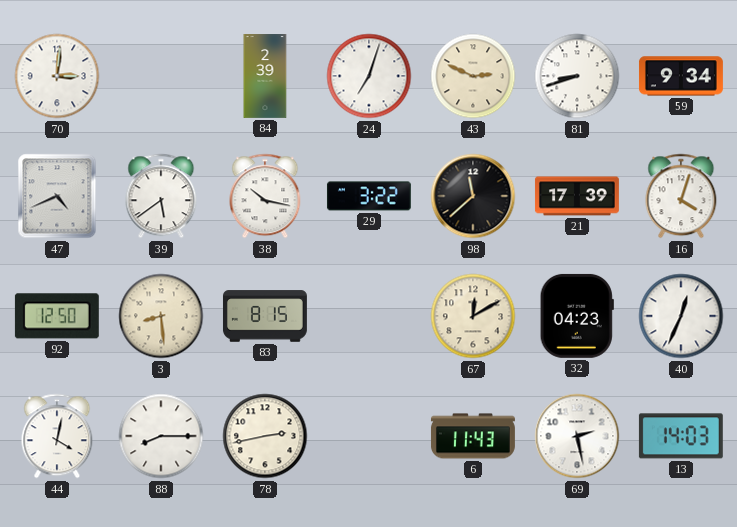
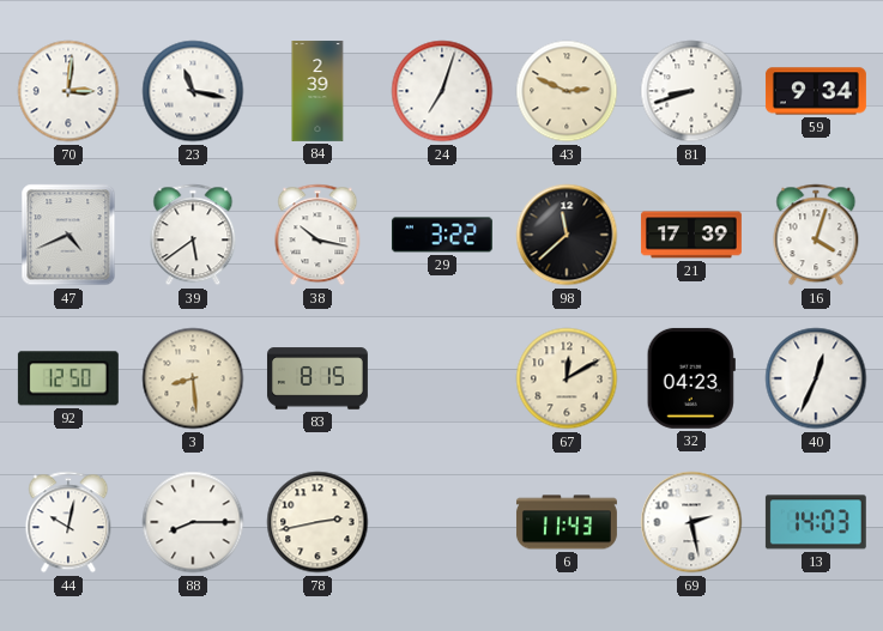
23: none -> 11:17 (193, 91)
44: 4:02 -> 10:02 (68, 522)
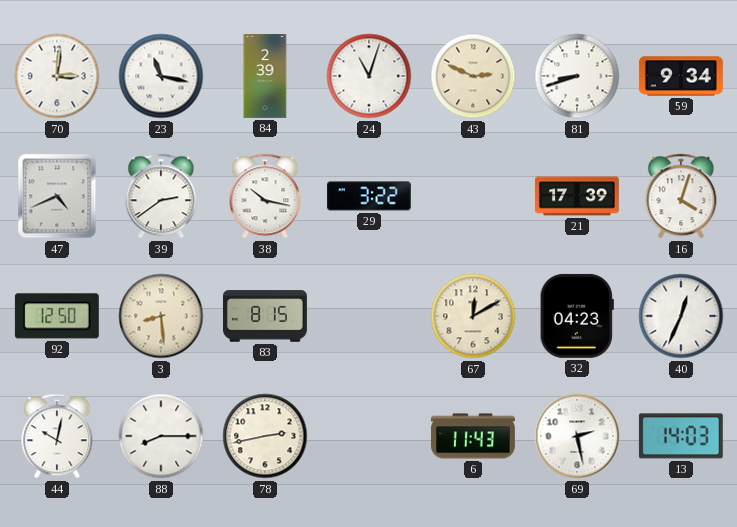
24: 7:03 -> 11:03 (369, 76)
39: 5:39 -> 2:39 (161, 196)
98: 11:38 -> none (567, 235)
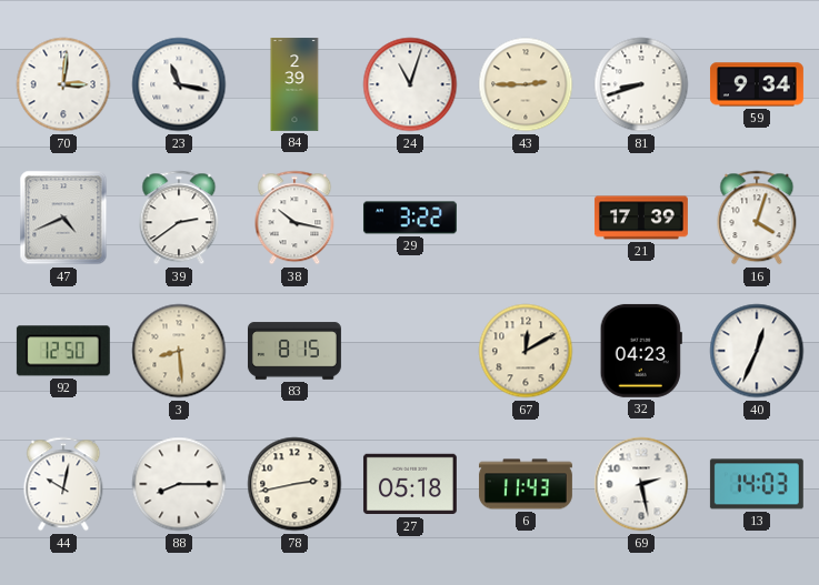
43: 2:49 -> 2:45 (526, 84)
27: none -> 05:18 (410, 484)
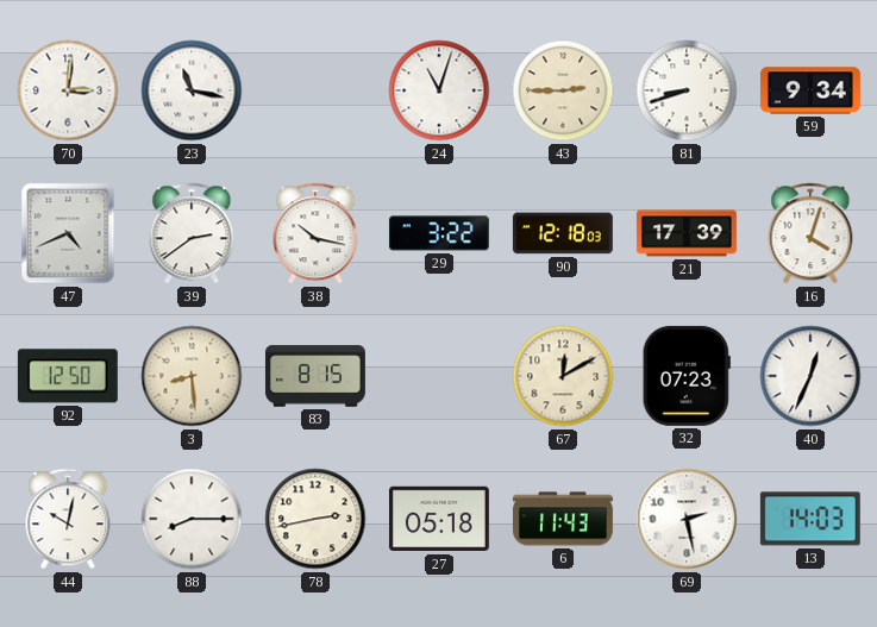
84: 2:39 -> none (294, 85)
90: none -> 12:18 (563, 233)
32: 04:23 -> 07:23 (687, 376)
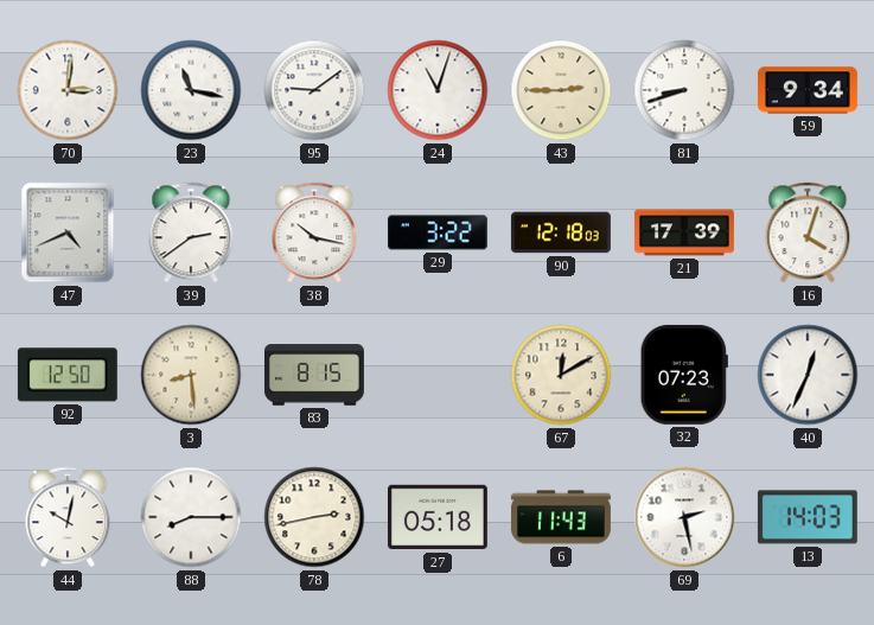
95: none -> 9:09 (314, 90)
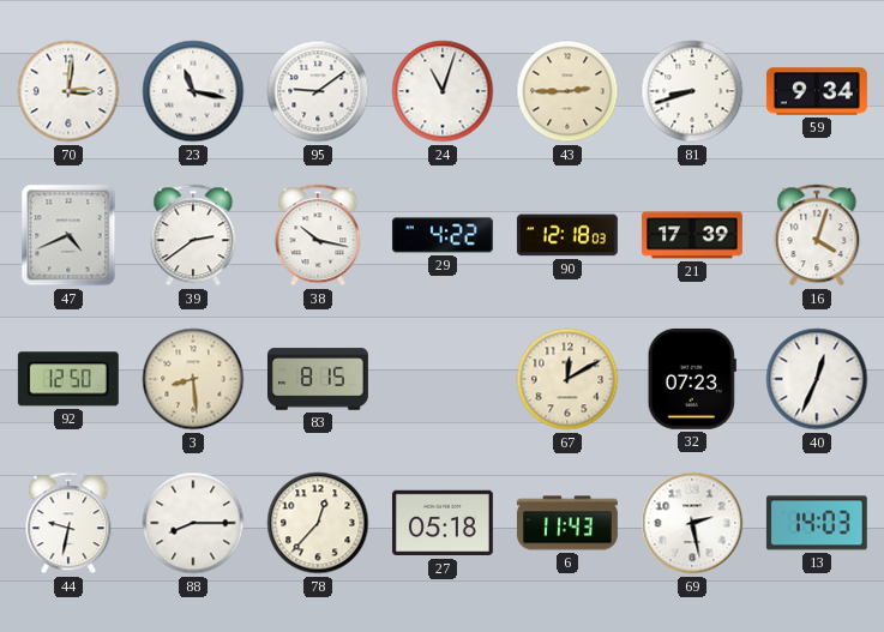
29: 3:22 -> 4:22 (443, 235)
44: 10:02 -> 9:32 (68, 523)
78: 2:43 -> 12:37 (318, 523)
